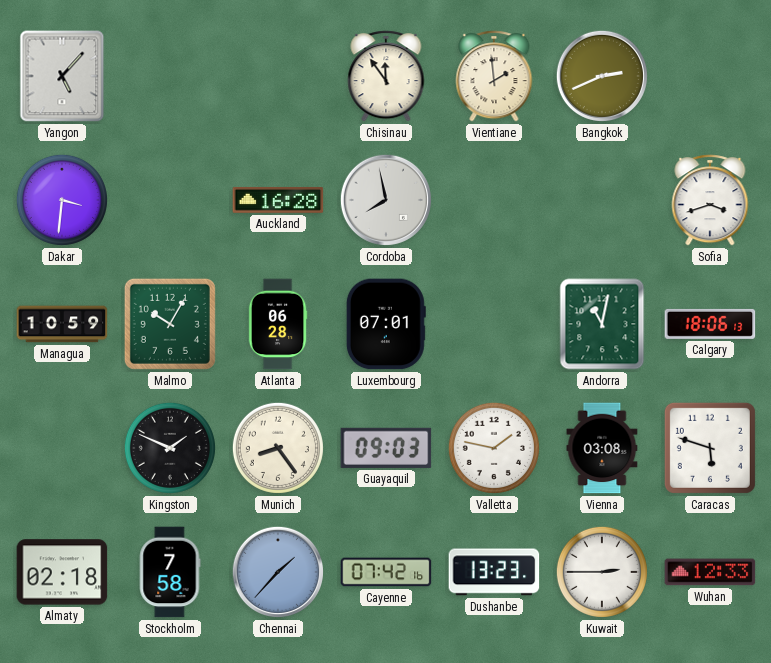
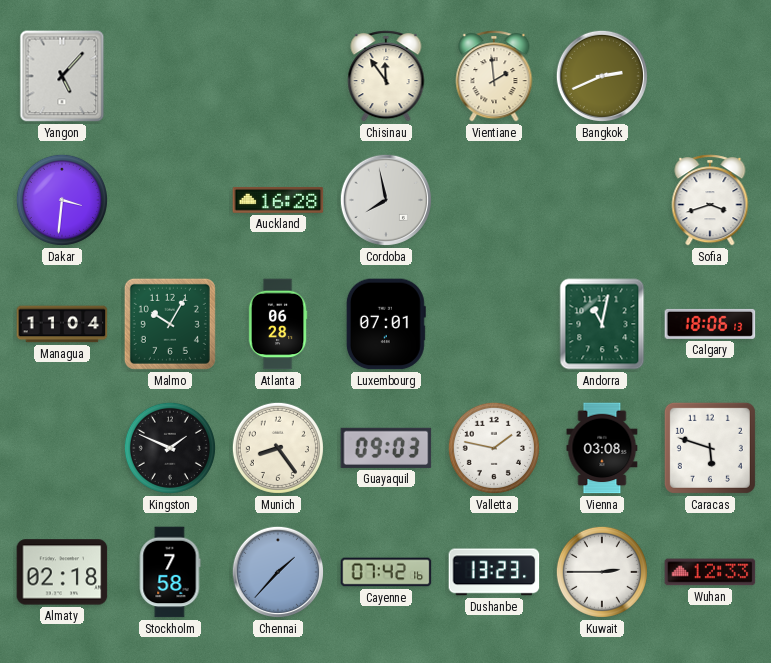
Managua: 10:59 -> 11:04 (62, 324)
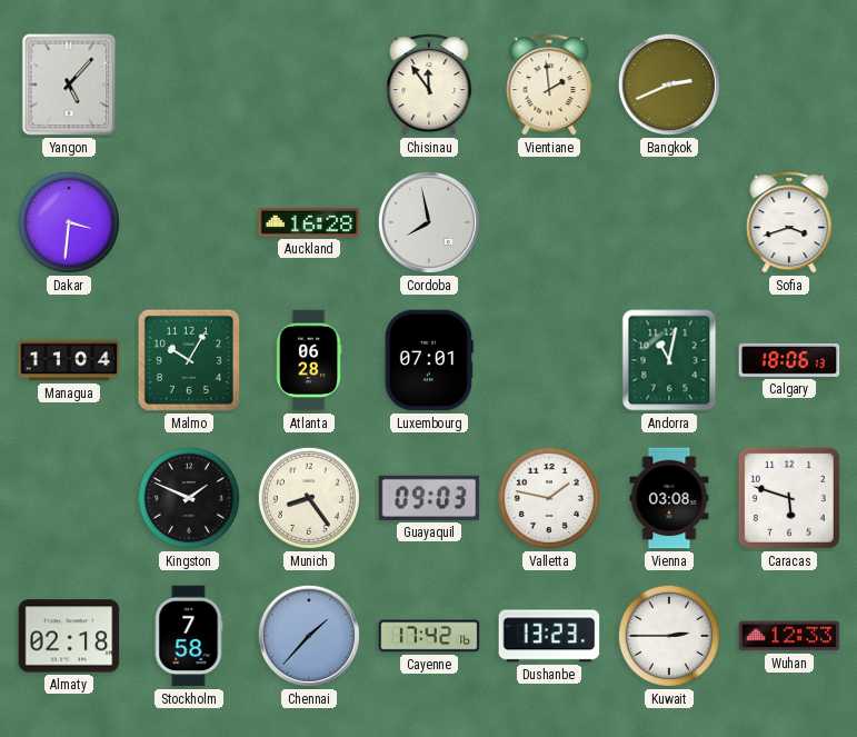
Cayenne: 07:42 -> 17:42 (429, 636)
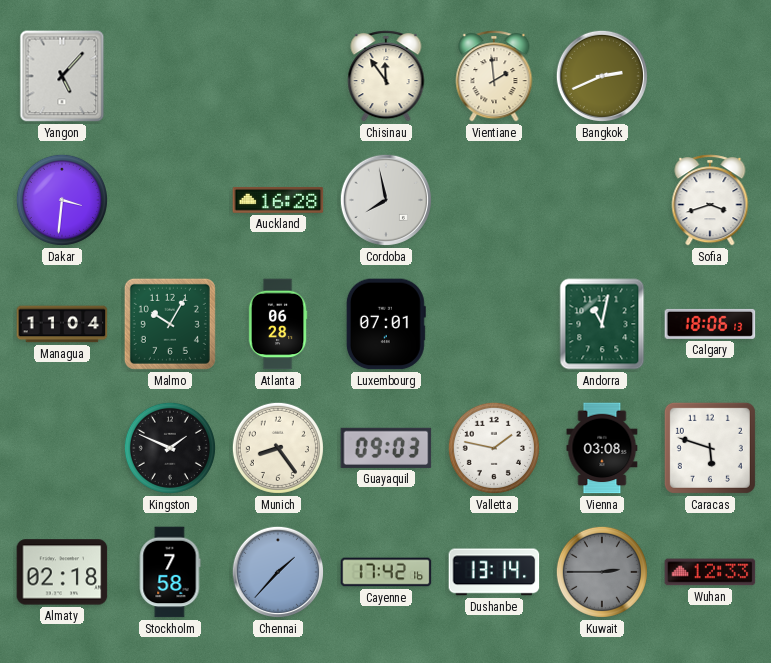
Dushanbe: 13:23 -> 13:14 (494, 572)
Kuwait dial: white -> grey (602, 572)
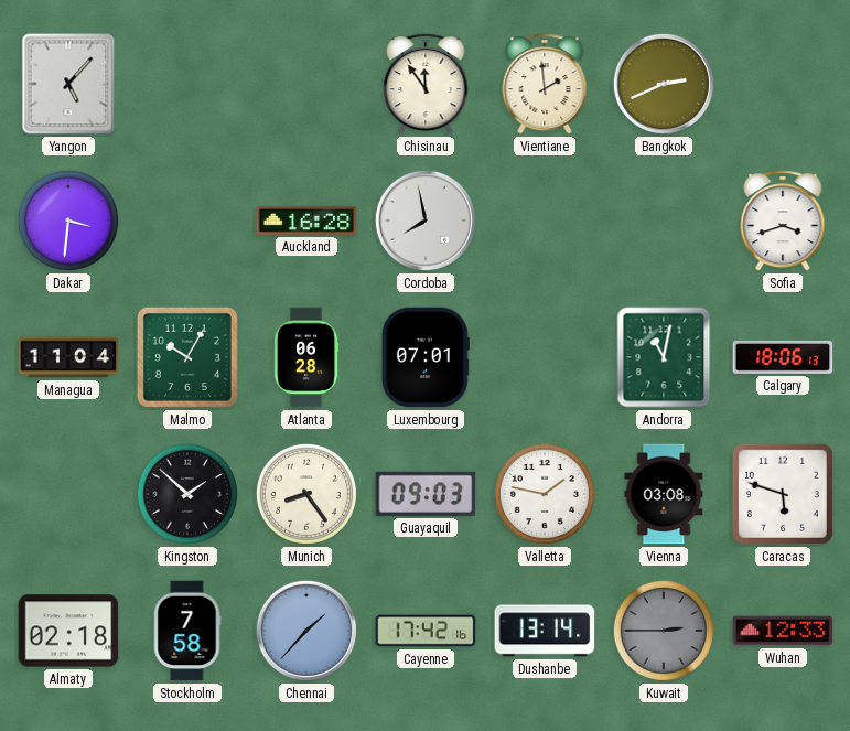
Kingston: 1:49 -> 1:52 (187, 494)
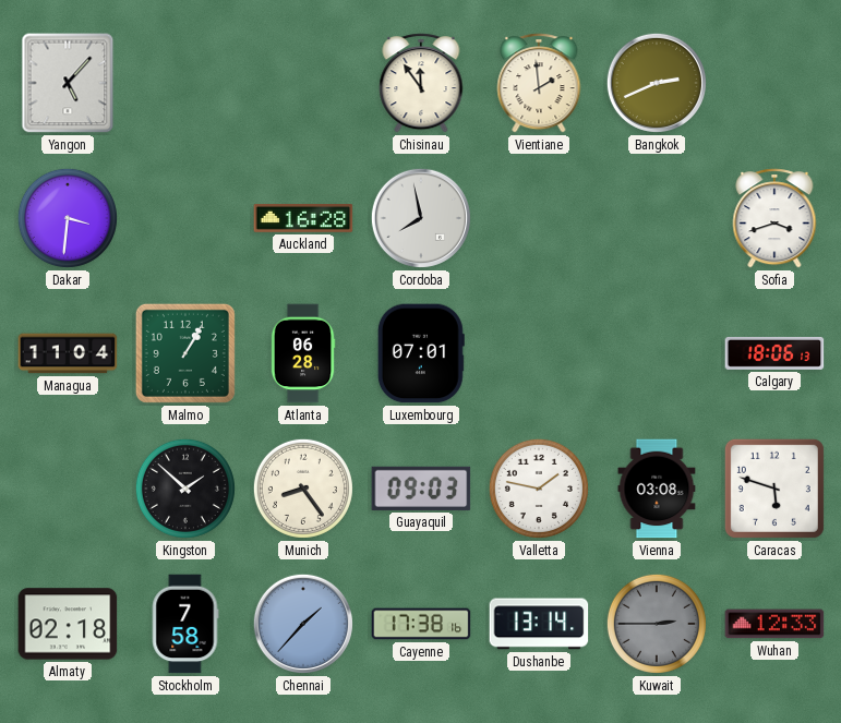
Malmo: 10:05 -> 1:05 (185, 353)
Andorra: 11:02 -> none (664, 357)
Cayenne: 17:42 -> 17:38 (421, 624)
